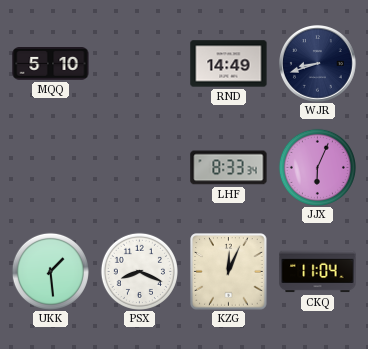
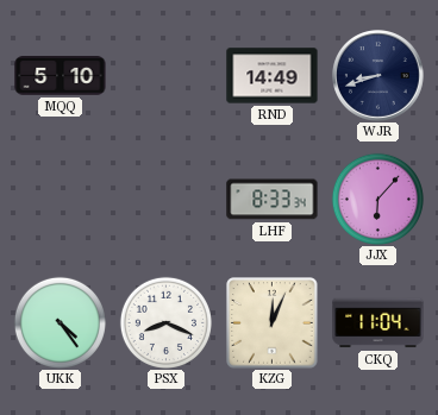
JJX: 6:04 -> 6:07 (377, 199)
UKK: 1:29 -> 4:24 (60, 322)
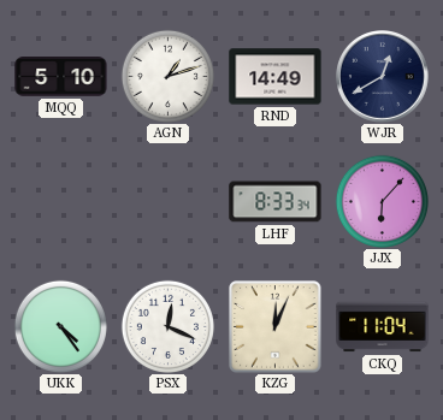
AGN: none -> 1:12 (167, 76)
WJR: 8:42 -> 12:40 (383, 77)
PSX: 8:19 -> 12:19 (167, 326)
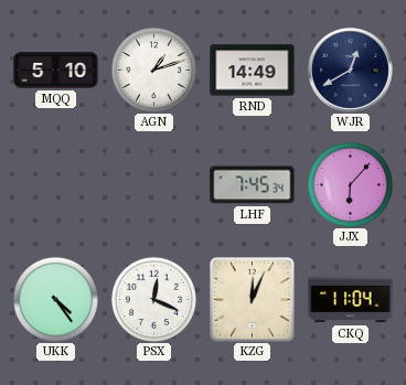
LHF: 8:33 -> 7:45 (253, 185)
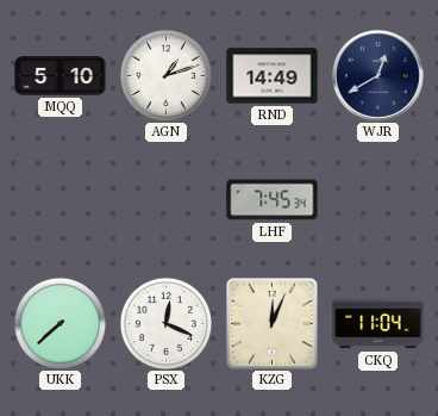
JJX: 6:07 -> none (350, 184)
UKK: 4:24 -> 7:38 (60, 323)
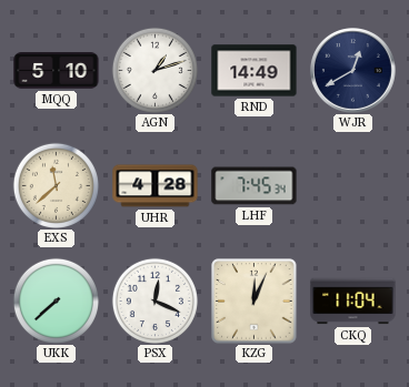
EXS: none -> 11:38 (56, 185)
UHR: none -> 4:28 (156, 186)
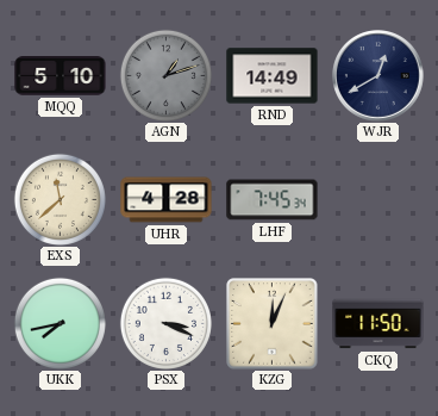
AGN dial: white -> grey (165, 75)
UKK: 7:38 -> 7:43 (60, 323)
PSX: 12:19 -> 3:19 (165, 323)
CKQ: 11:04 -> 11:50 (378, 324)
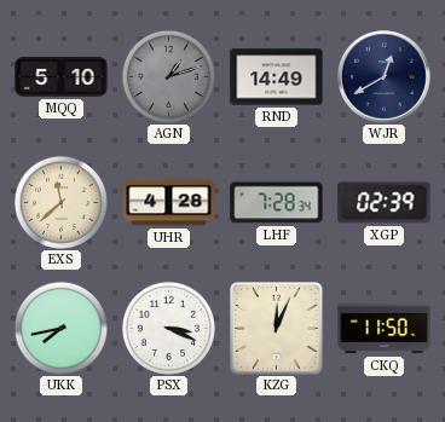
LHF: 7:45 -> 7:28 (277, 203)
XGP: none -> 02:39 (385, 203)
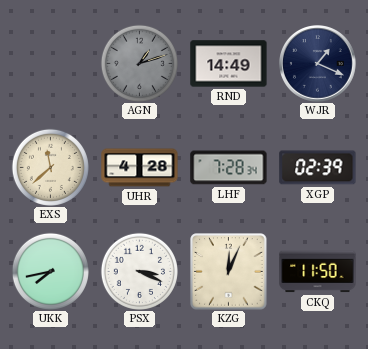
MQQ: 5:10 -> none (62, 77)
WJR: 12:40 -> 1:19 (318, 64)
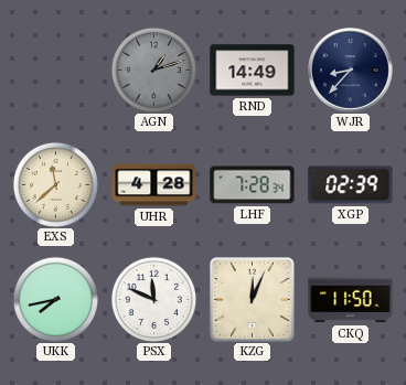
WJR: 1:19 -> 8:37 (351, 71)
PSX: 3:19 -> 11:49 (153, 299)
